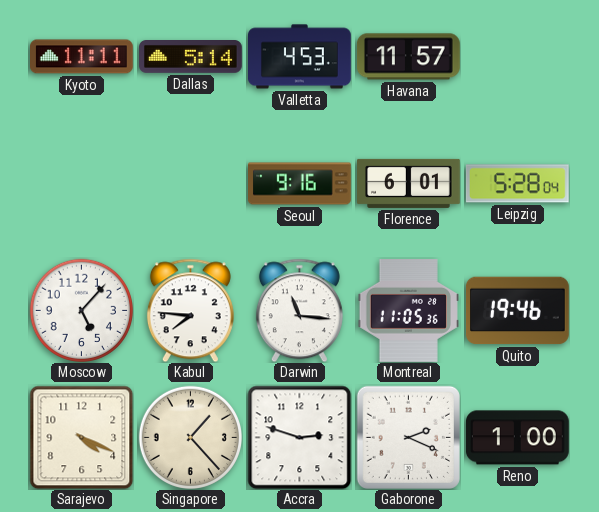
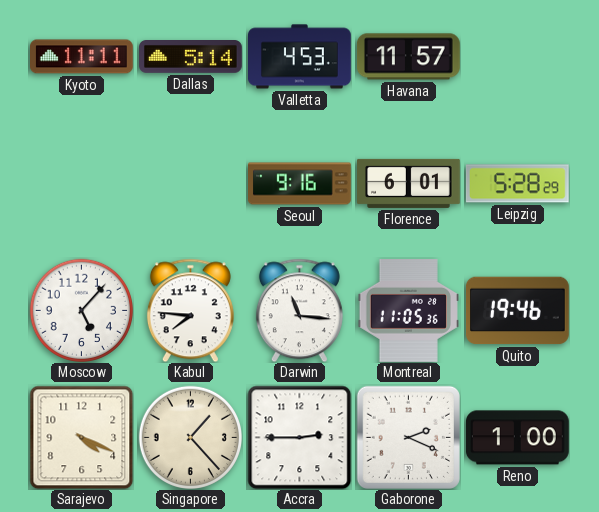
Leipzig: 5:28:04 -> 5:28:29 (517, 184)
Accra: 2:48 -> 2:45 (299, 437)
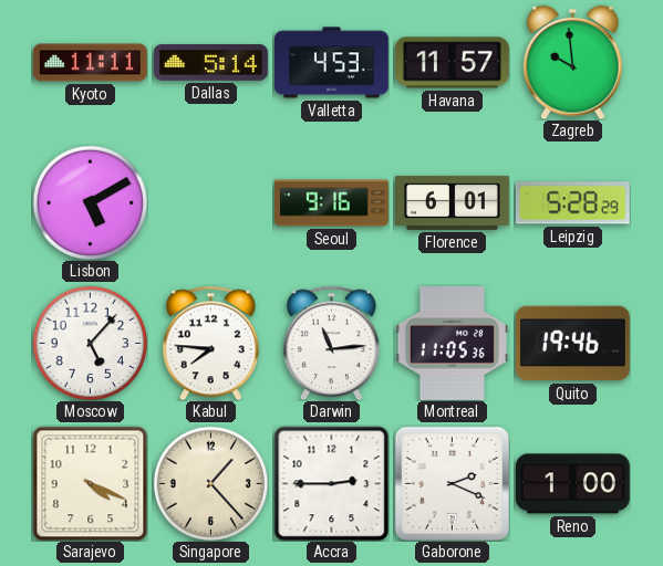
Zagreb: none -> 9:59 (573, 62)
Lisbon: none -> 5:10 (90, 202)
Darwin: 11:16 -> 11:14 (331, 343)
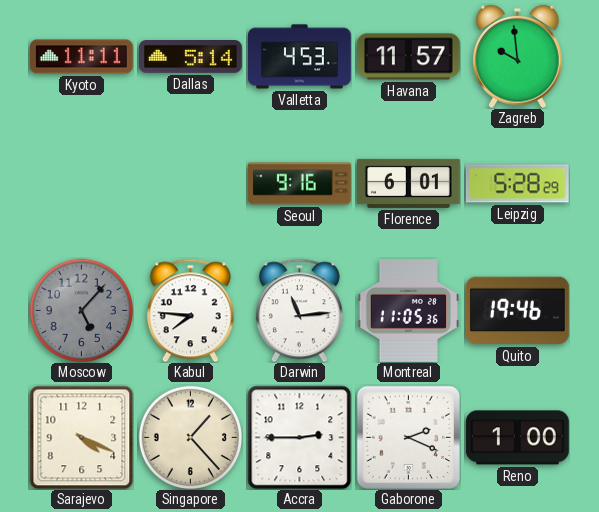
Lisbon: 5:10 -> none (90, 202)
Moscow dial: white -> grey (81, 310)
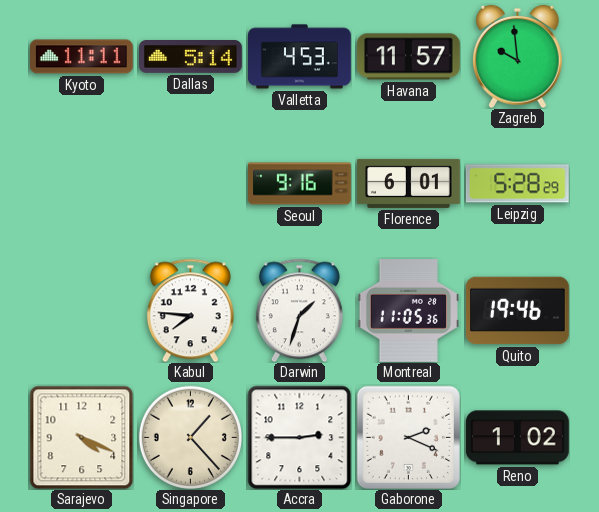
Moscow: 5:07 -> none (81, 310)
Darwin: 11:14 -> 1:33 (299, 310)
Reno: 1:00 -> 1:02 (517, 438)
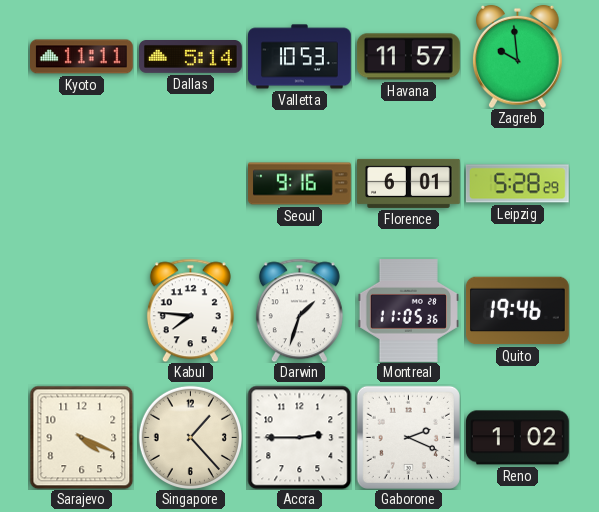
Valletta: 4:53 -> 10:53 (300, 57)
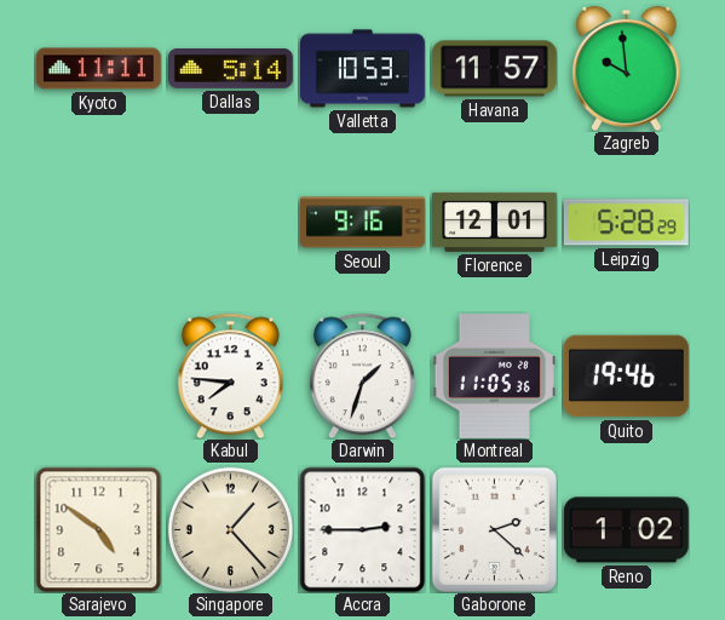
Florence: 6:01 -> 12:01 (495, 222)
Sarajevo: 4:19 -> 4:51 (98, 529)
Gaborone: 2:19 -> 2:22 (494, 529)
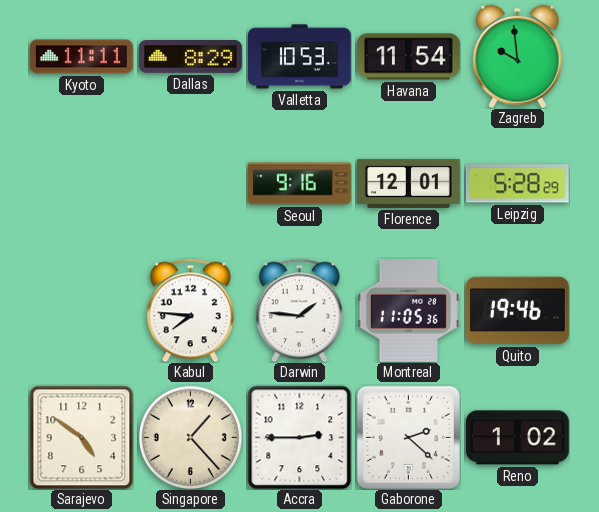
Dallas: 5:14 -> 8:29 (191, 57)
Havana: 11:57 -> 11:54 (408, 57)
Darwin: 1:33 -> 1:46 (299, 310)
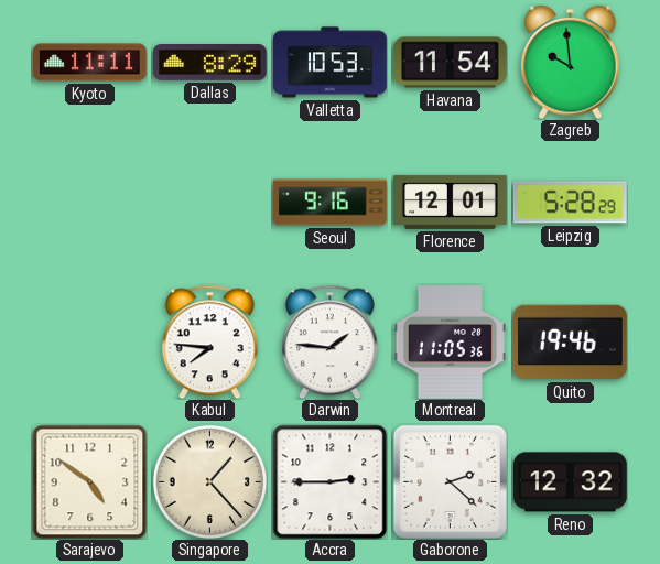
Reno: 1:02 -> 12:32 (570, 482)
